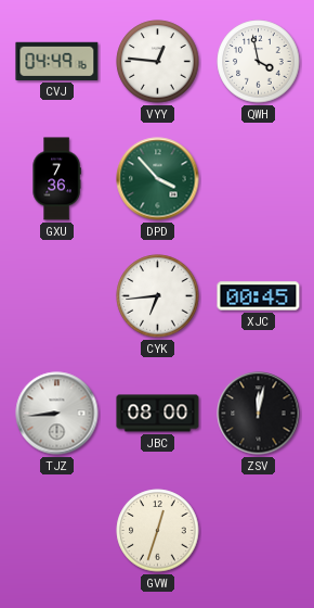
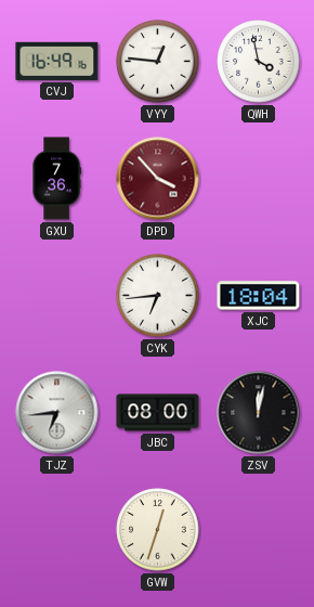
CVJ: 04:49 -> 16:49 (57, 61)
DPD dial: green -> burgundy (158, 179)
XJC: 00:45 -> 18:04 (259, 296)
TJZ: 8:44 -> 6:44 (57, 413)
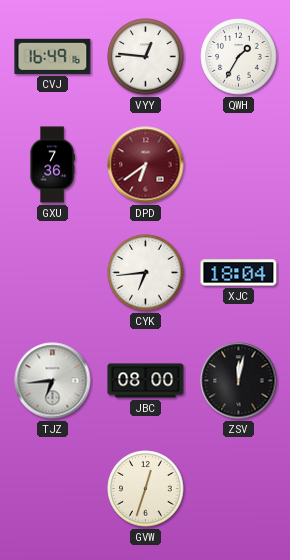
QWH: 3:58 -> 1:35 (239, 57)
DPD: 3:53 -> 6:39 (146, 165)
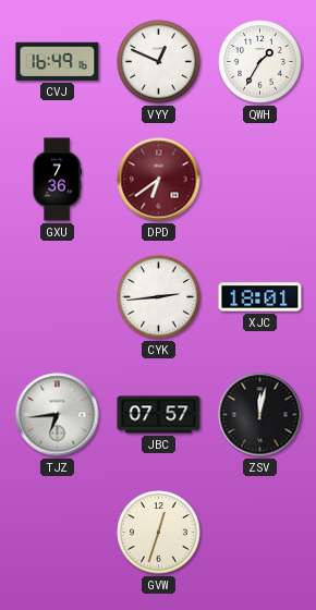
VYY: 12:46 -> 12:49 (159, 62)
CYK: 6:44 -> 2:44 (159, 297)
XJC: 18:04 -> 18:01 (260, 297)
JBC: 08:00 -> 07:57 (159, 415)
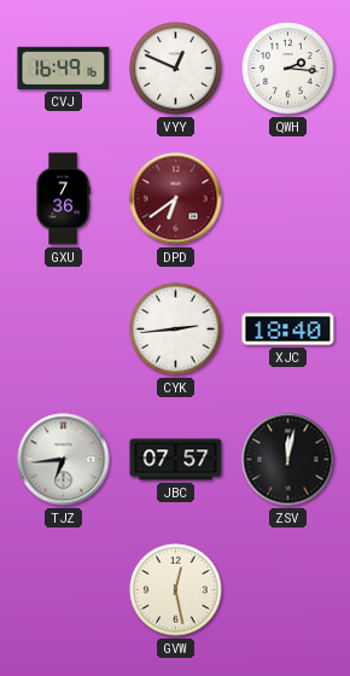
QWH: 1:35 -> 2:16 (288, 69)
XJC: 18:01 -> 18:40 (288, 330)
GVW: 12:33 -> 12:28 (176, 590)
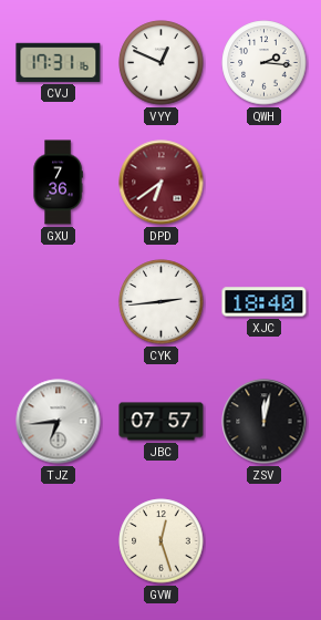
CVJ: 16:49 -> 17:31 (59, 62)
GVW: 12:28 -> 12:27 (162, 541)
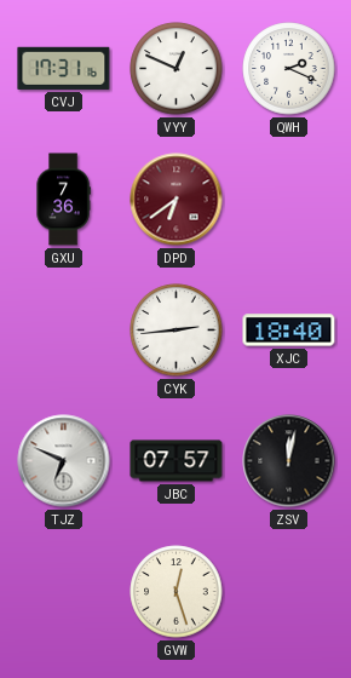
QWH: 2:16 -> 2:19 (289, 69)
TJZ: 6:44 -> 6:49 (64, 461)
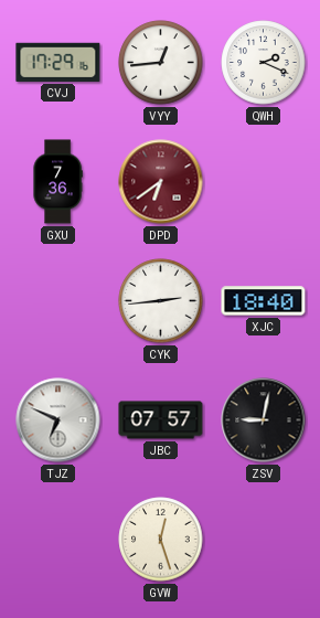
CVJ: 17:31 -> 17:29 (58, 62)
VYY: 12:49 -> 12:44 (161, 63)
ZSV: 12:02 -> 9:02 (264, 420)
